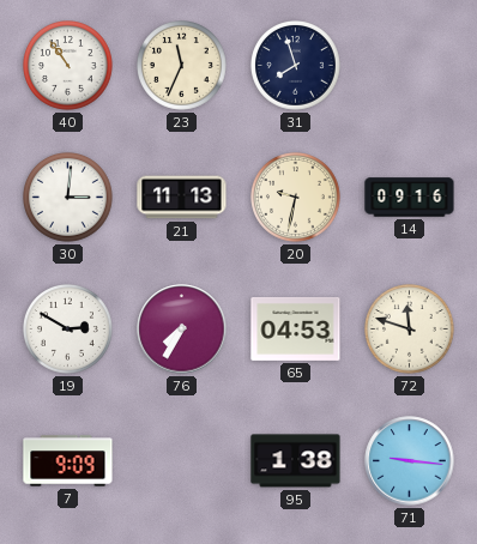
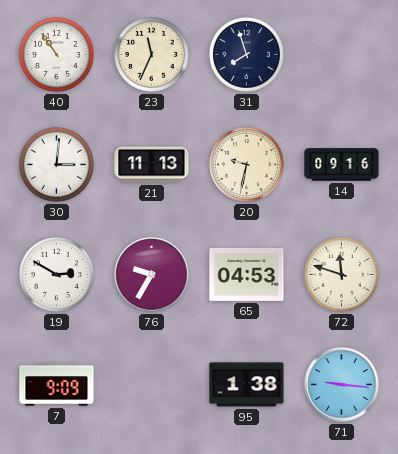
76: 7:35 -> 9:35 (152, 275)
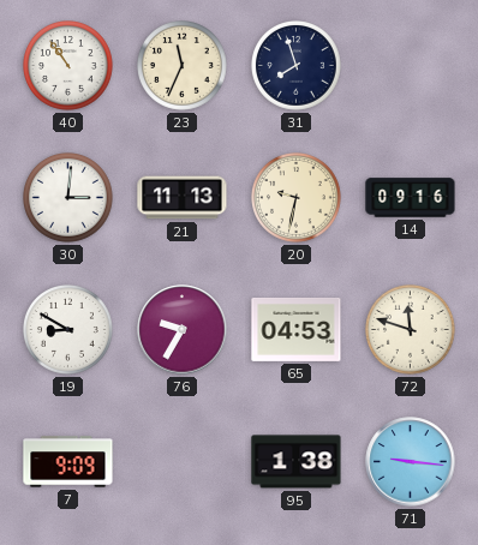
19: 2:50 -> 8:50 (68, 330)
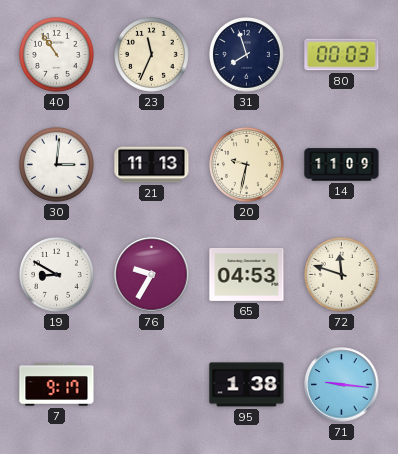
80: none -> 00:03 (342, 55)
14: 09:16 -> 11:09 (342, 165)
7: 9:09 -> 9:17 (57, 385)
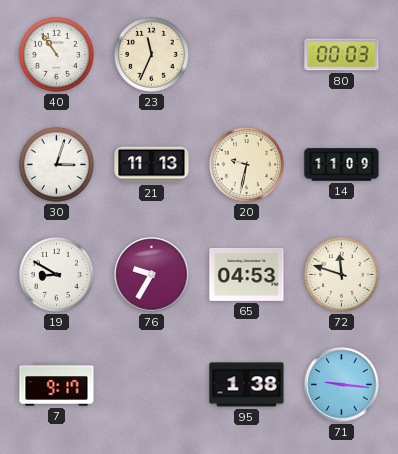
31: 7:57 -> none (247, 55)
30: 3:01 -> 3:03 (57, 165)
